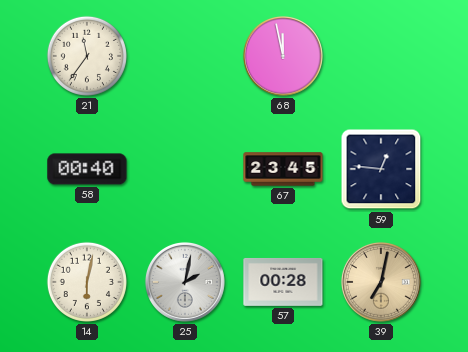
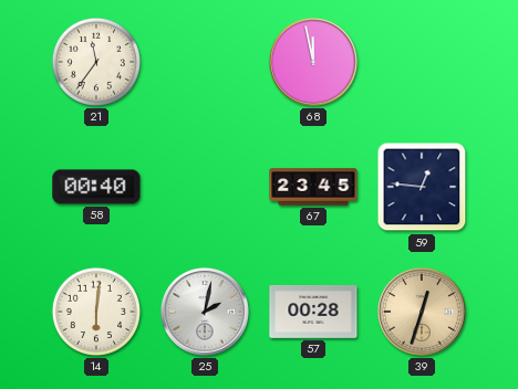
14: 6:02 -> 6:01 (96, 312)
39: 7:02 -> 12:33 (422, 312)
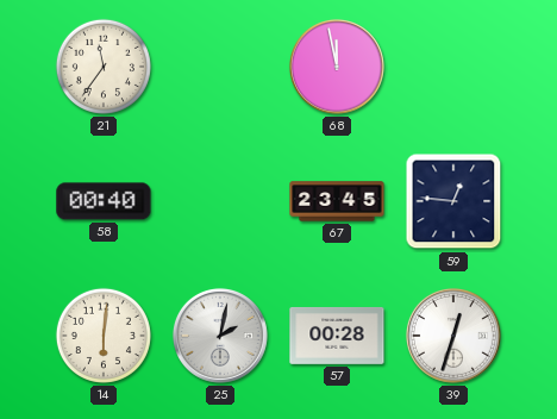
39 dial: champagne -> white (453, 336)
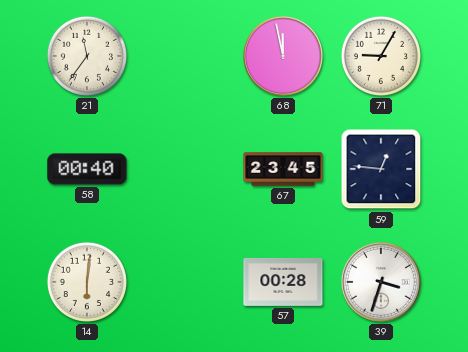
71: none -> 9:05 (381, 56)
25: 2:02 -> none (220, 336)
39: 12:33 -> 3:33 (381, 282)
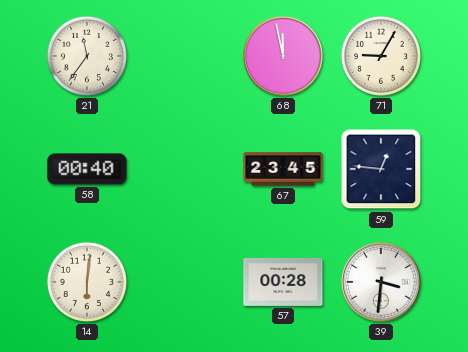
39: 3:33 -> 3:31 (381, 282)
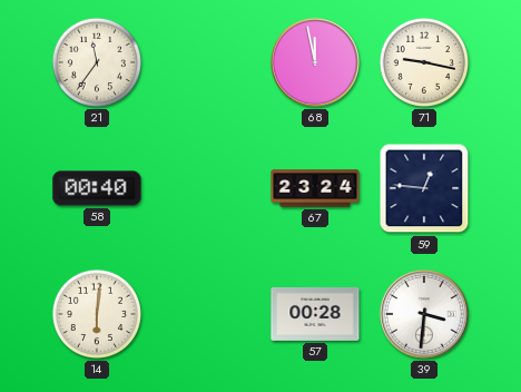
71: 9:05 -> 9:17 (424, 62)
67: 23:45 -> 23:24 (315, 188)
